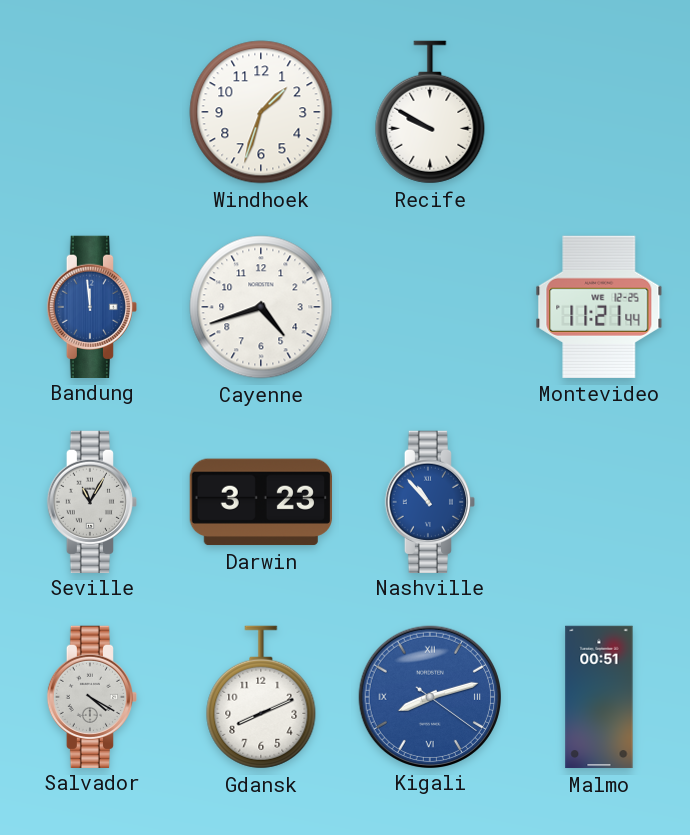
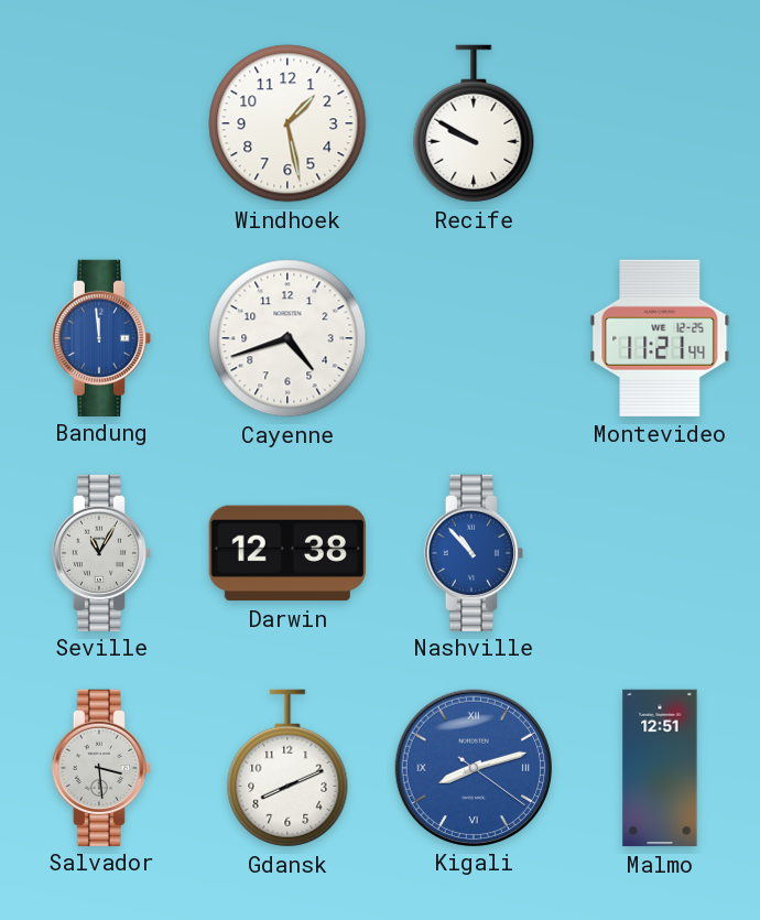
Windhoek: 1:33 -> 1:28 (287, 123)
Darwin: 3:23 -> 12:38 (287, 553)
Salvador: 4:20 -> 3:29 (100, 767)
Malmo: 00:51 -> 12:51 (660, 768)
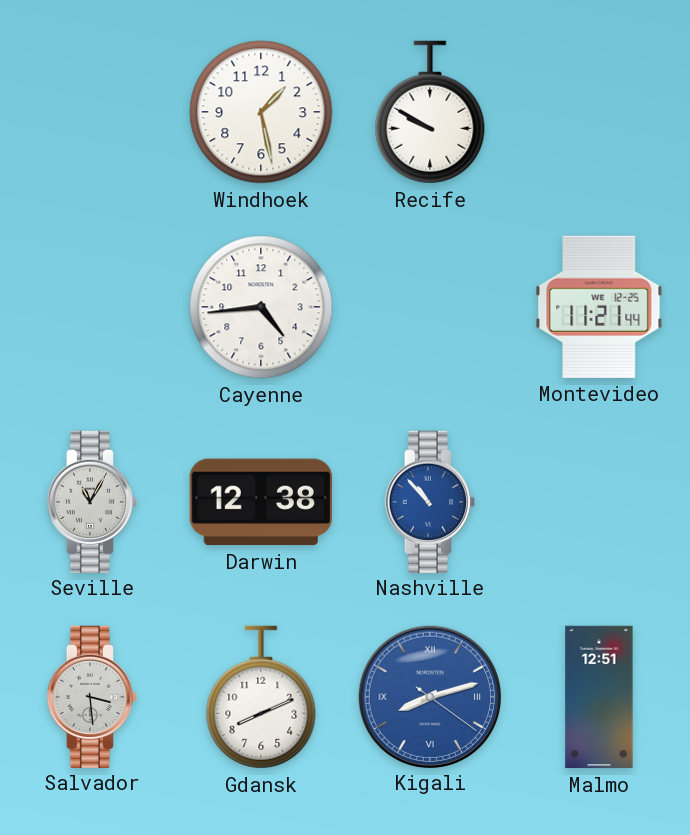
Bandung: 11:59 -> none (100, 337)
Cayenne: 4:42 -> 4:44 (261, 307)
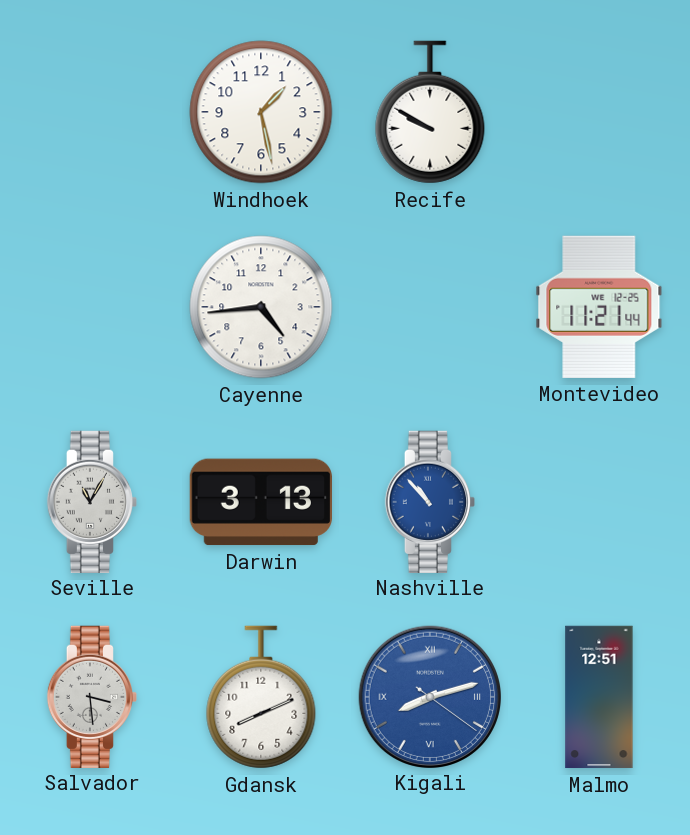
Darwin: 12:38 -> 3:13 (261, 502)
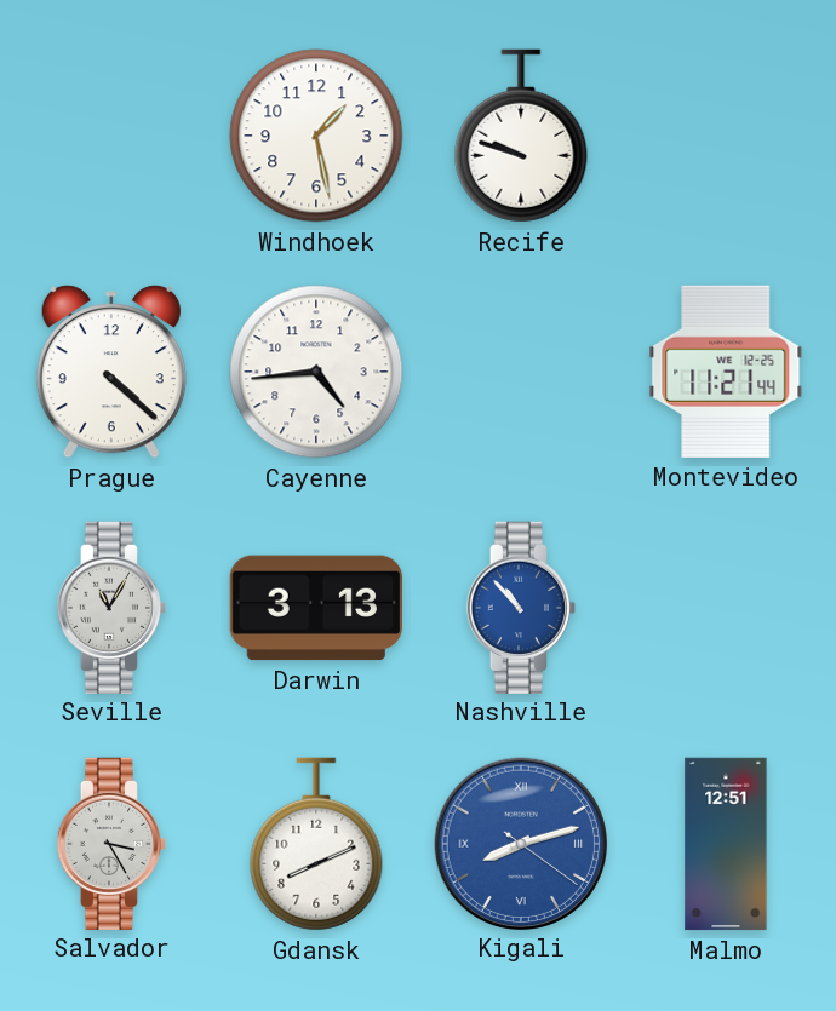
Recife: 9:50 -> 9:48 (521, 136)
Prague: none -> 4:22 (111, 372)
Salvador: 3:29 -> 3:25 (110, 843)
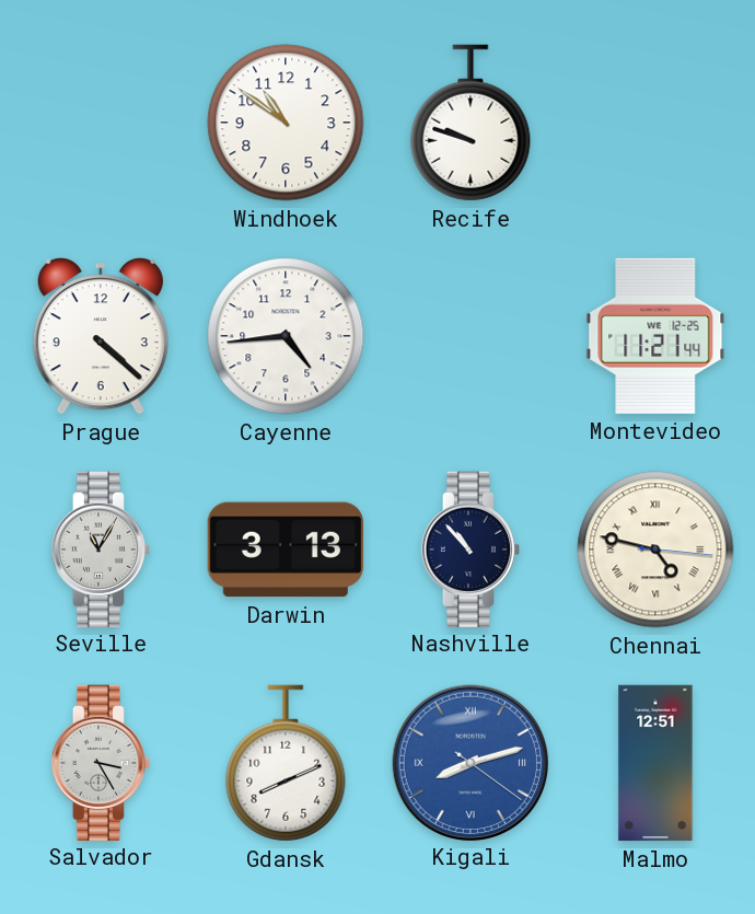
Windhoek: 1:28 -> 10:51 (286, 123)
Nashville dial: blue -> navy (469, 548)
Chennai: none -> 4:47 (655, 549)
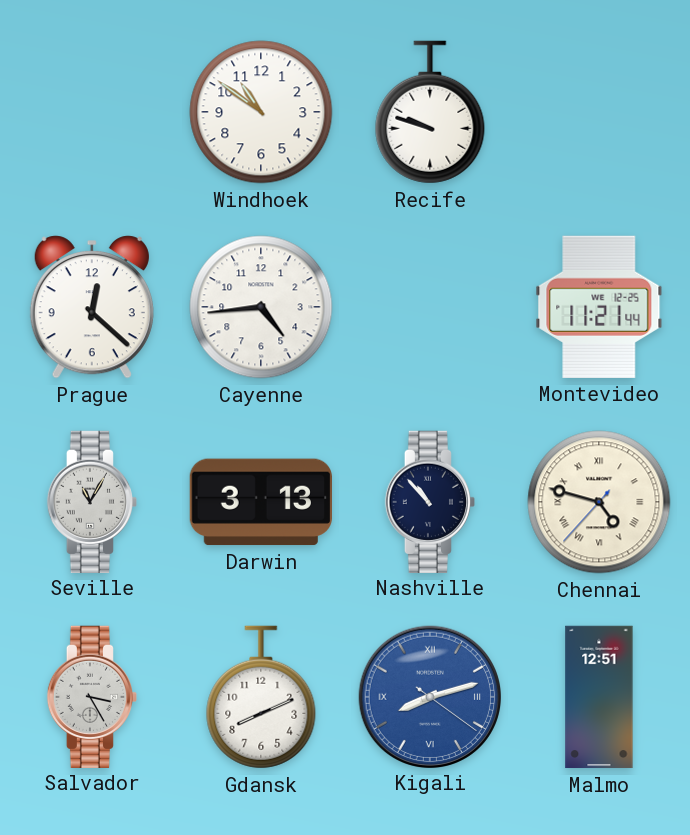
Prague: 4:22 -> 12:22 (92, 307)
Chennai: 4:47:16 -> 4:47:37 (599, 502)
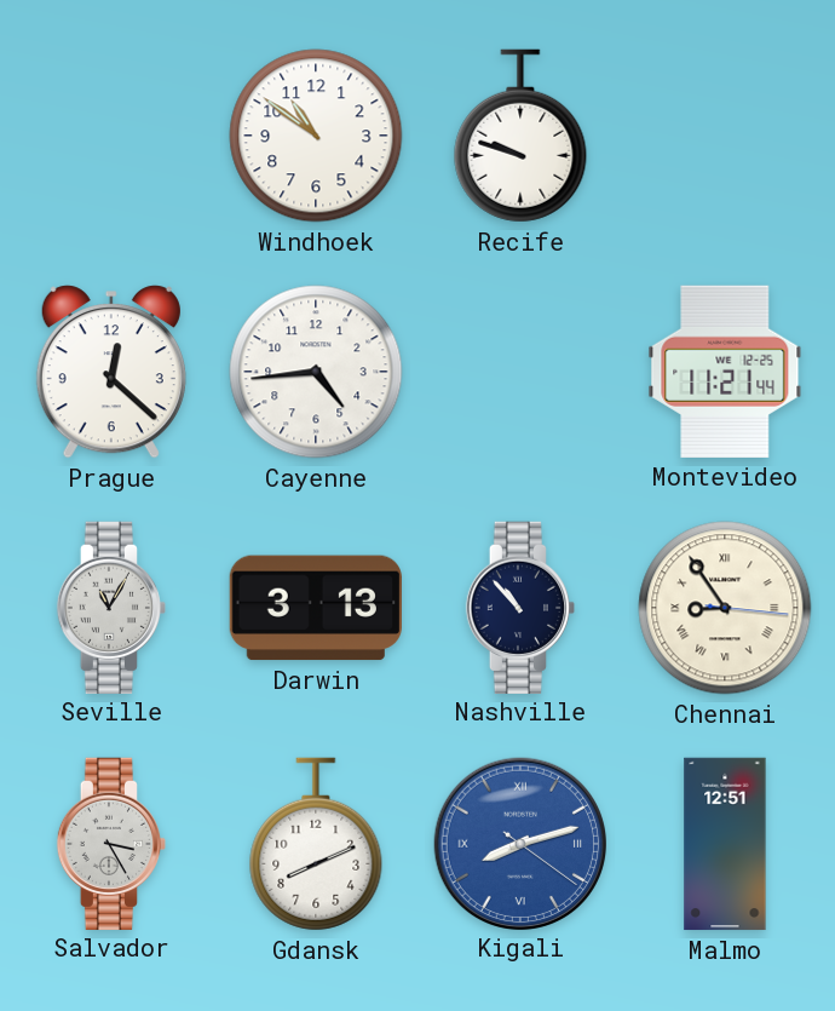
Chennai: 4:47 -> 8:54 (725, 608)
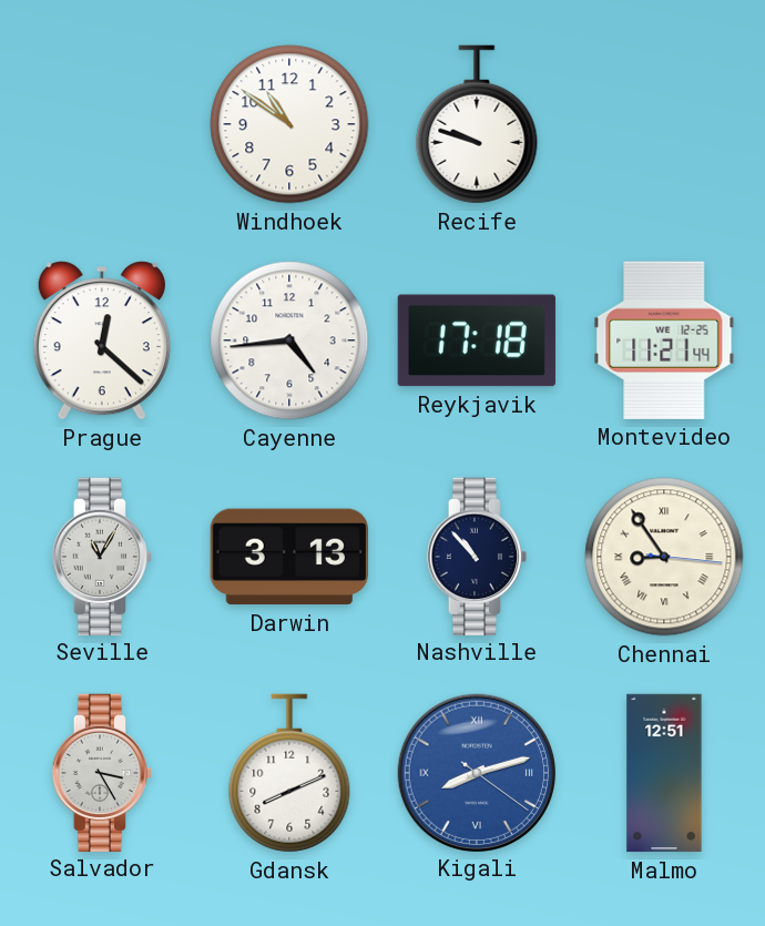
Reykjavik: none -> 17:18 (477, 340)
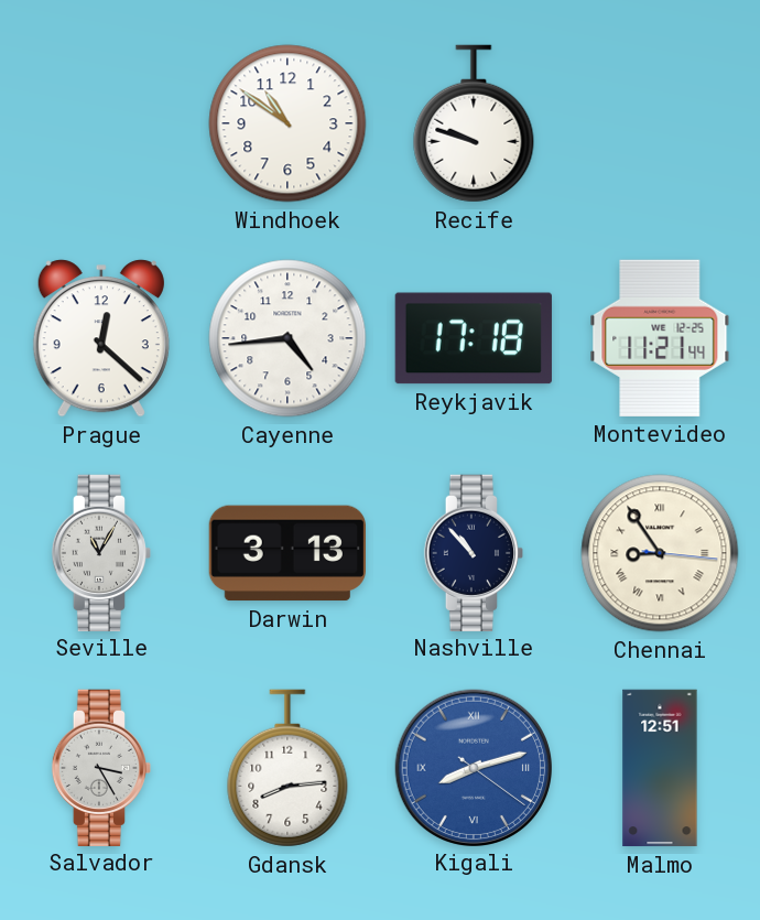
Gdansk: 8:11 -> 8:14 (287, 768)
